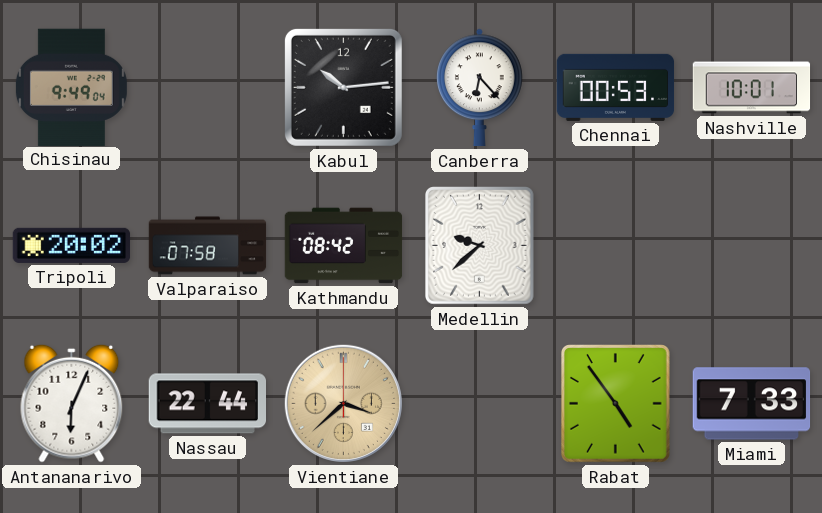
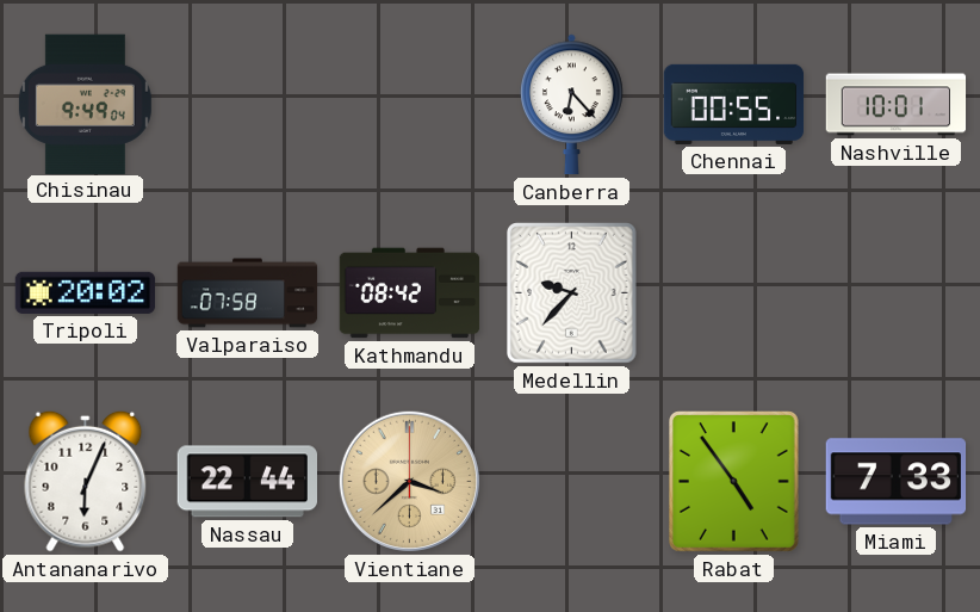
Kabul: 10:14 -> none (343, 87)
Chennai: 00:53 -> 00:55 (734, 104)
Medellin: 9:38 -> 9:37 (572, 293)
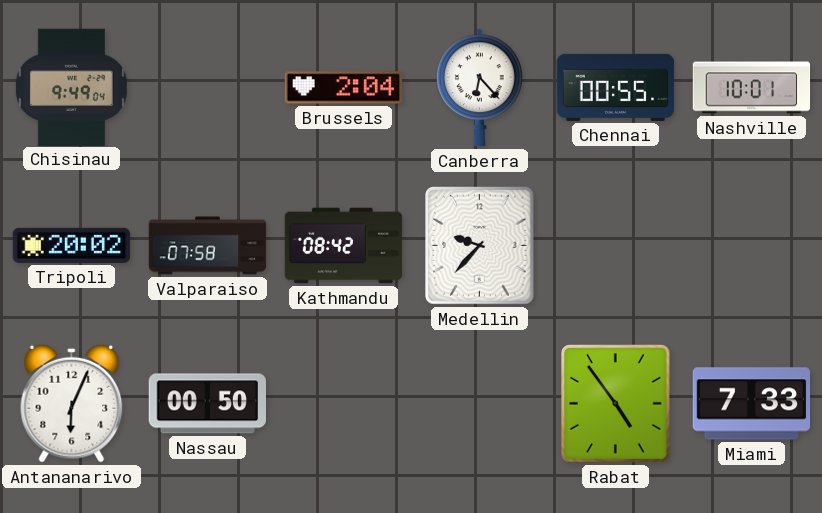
Brussels: none -> 2:04 (343, 88)
Nassau: 22:44 -> 00:50 (207, 404)
Vientiane: 3:38 -> none (409, 481)
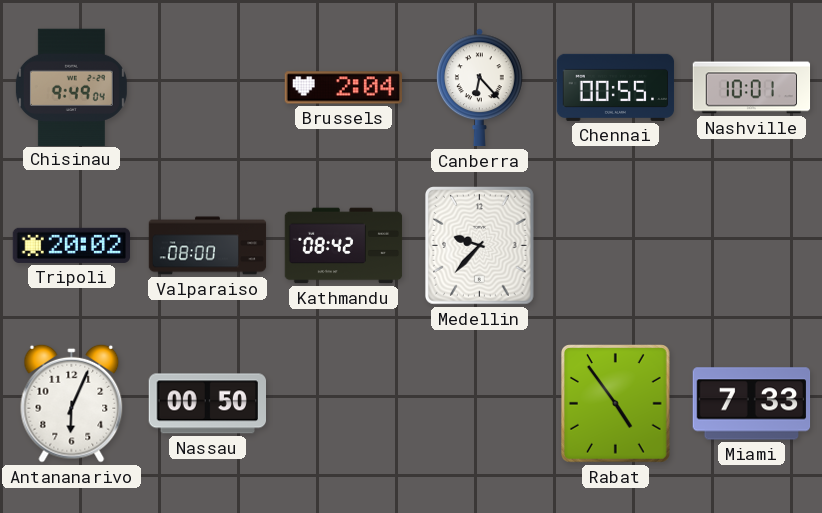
Valparaiso: 07:58 -> 08:00 (208, 246)
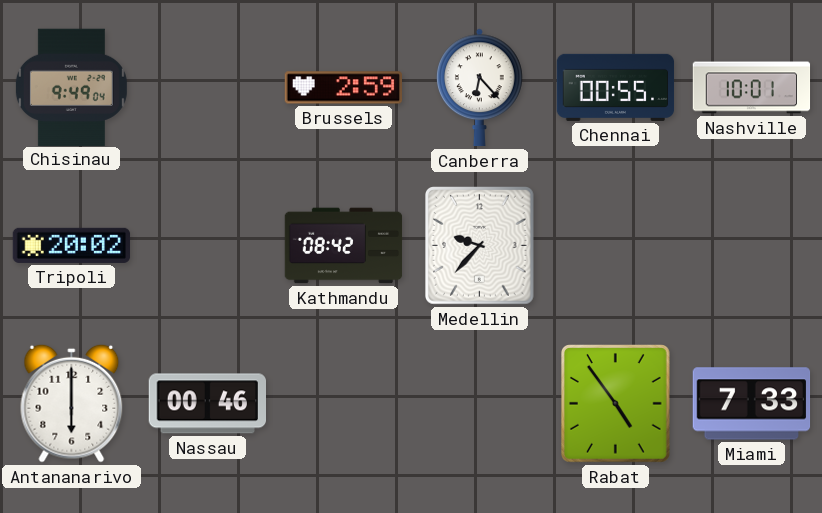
Brussels: 2:04 -> 2:59 (343, 88)
Valparaiso: 08:00 -> none (208, 246)
Antananarivo: 6:04 -> 6:00 (72, 403)
Nassau: 00:50 -> 00:46 (207, 404)
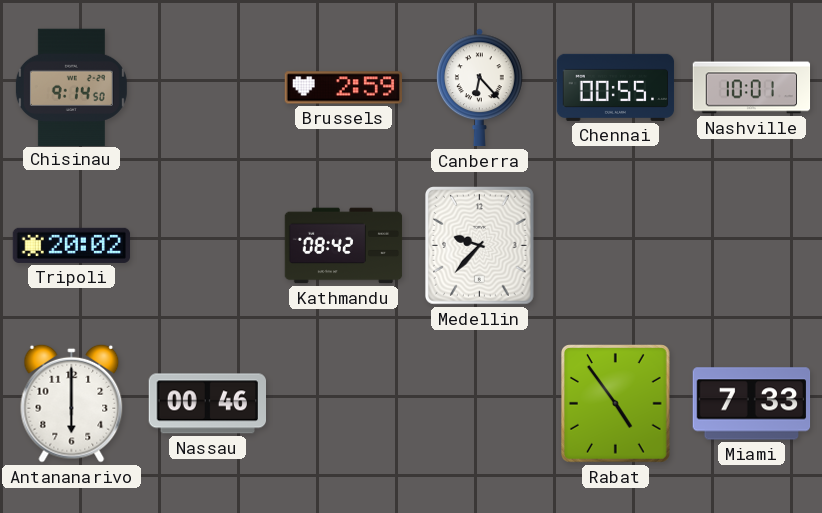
Chisinau: 9:49 -> 9:14 (71, 87)
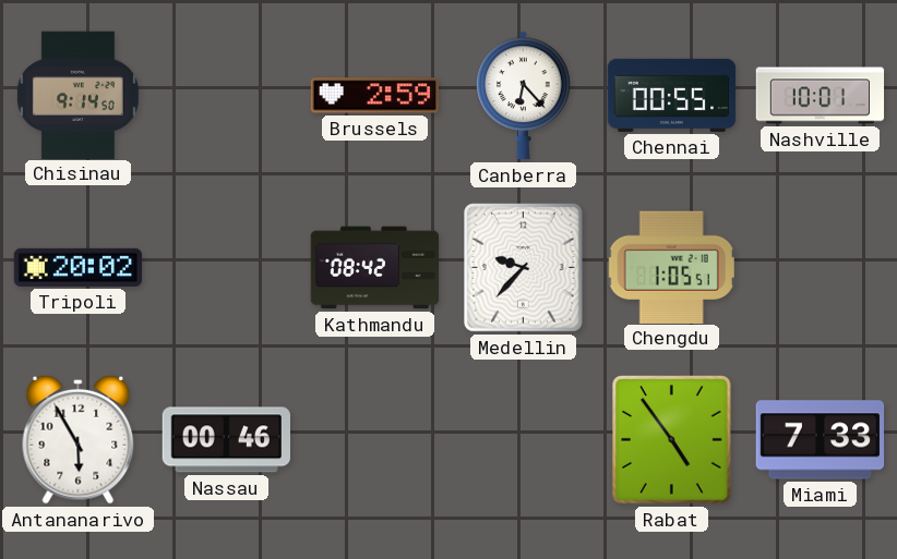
Chengdu: none -> 1:05 (672, 267)
Antananarivo: 6:00 -> 5:55 (79, 439)
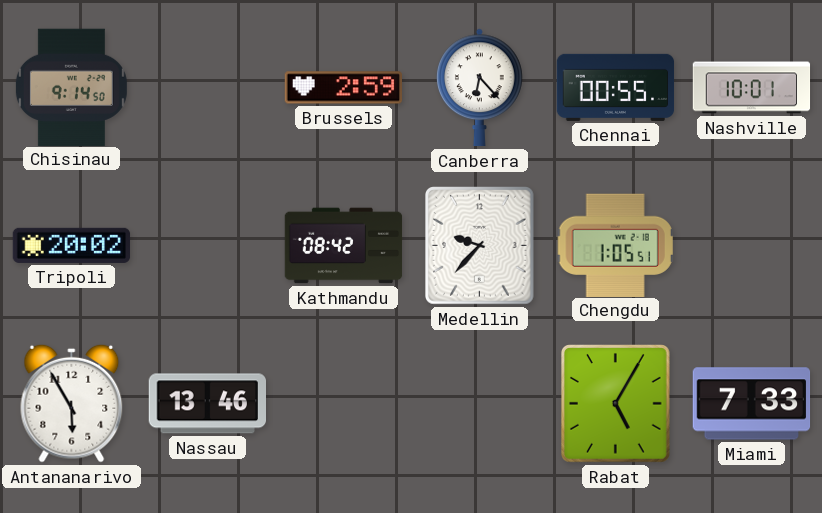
Nassau: 00:46 -> 13:46 (207, 404)
Rabat: 4:54 -> 5:05 (616, 404)
